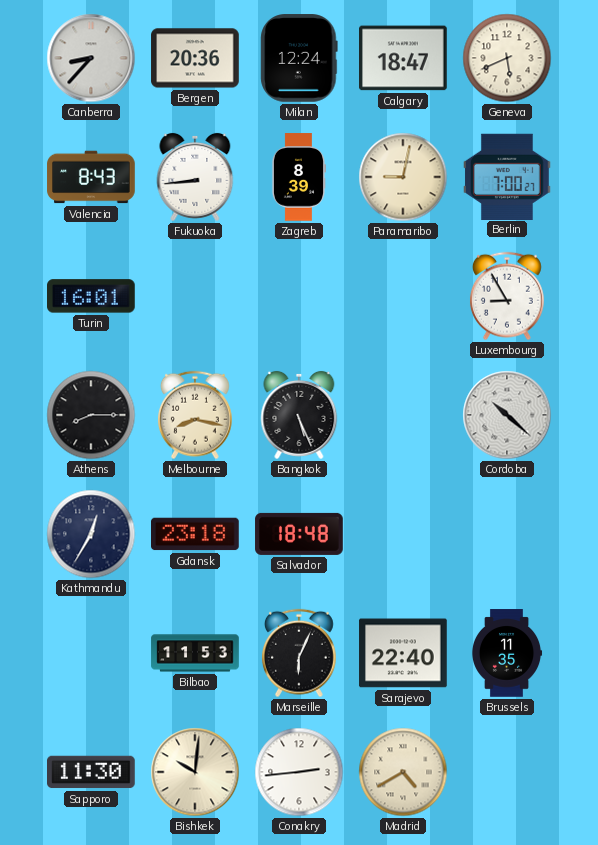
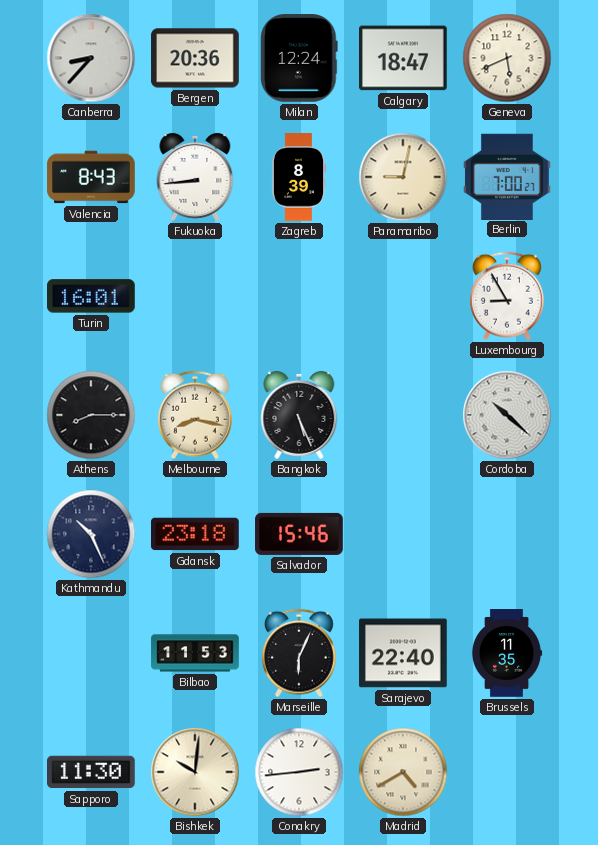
Kathmandu: 12:35 -> 10:26 (91, 534)
Salvador: 18:48 -> 15:46 (299, 534)
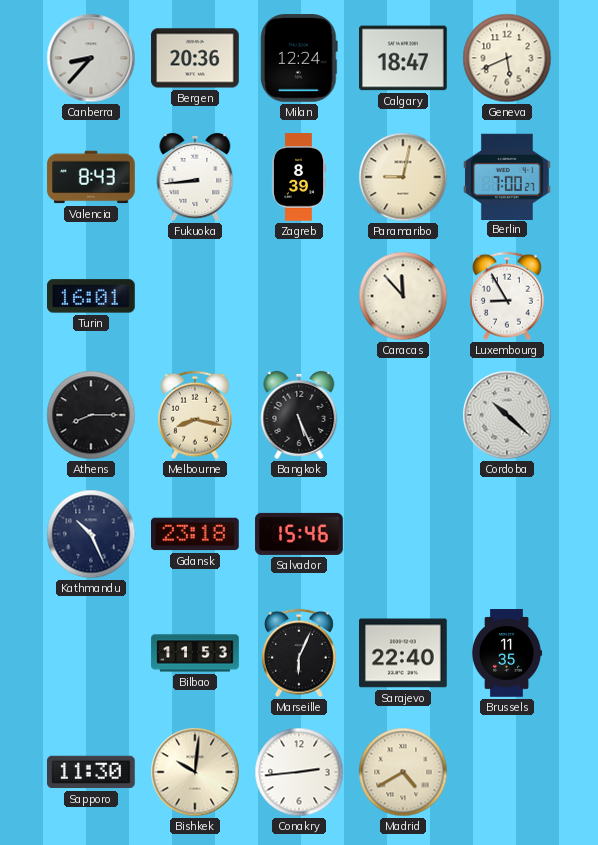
Caracas: none -> 11:53 (403, 296)
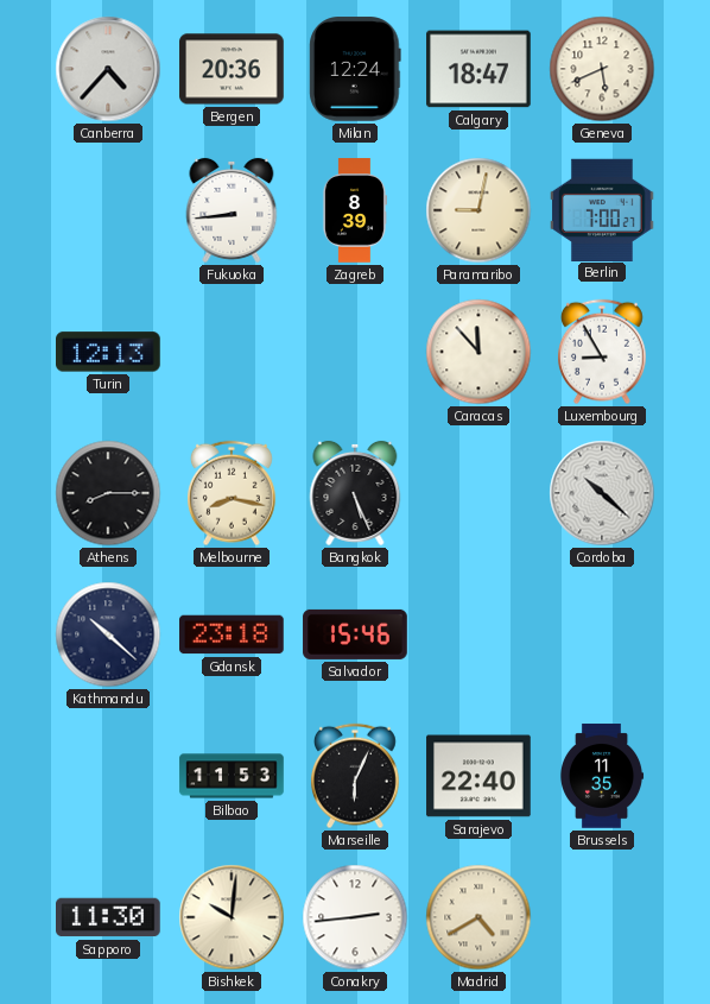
Canberra: 8:37 -> 4:37 (108, 69)
Valencia: 8:43 -> none (91, 177)
Turin: 16:01 -> 12:13 (108, 352)
Kathmandu: 10:26 -> 10:22 (108, 634)
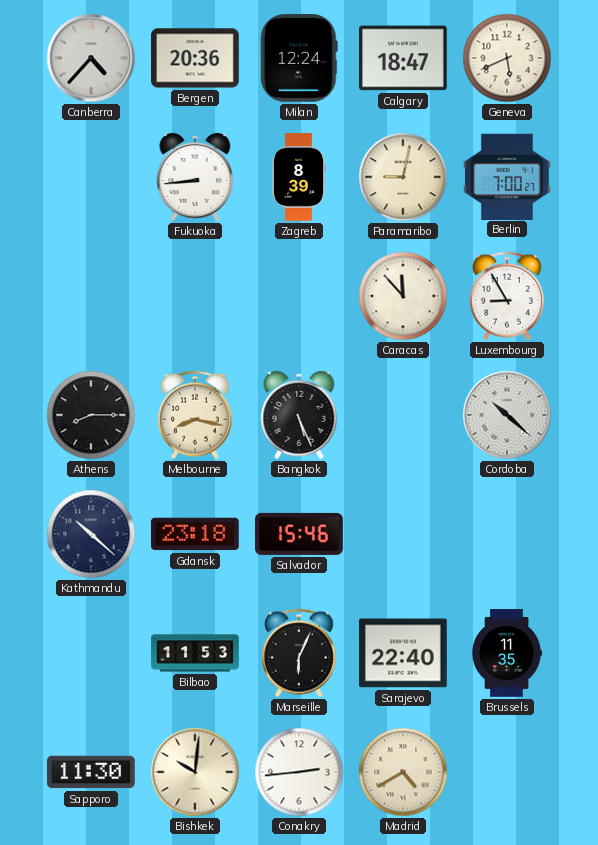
Turin: 12:13 -> none (108, 352)
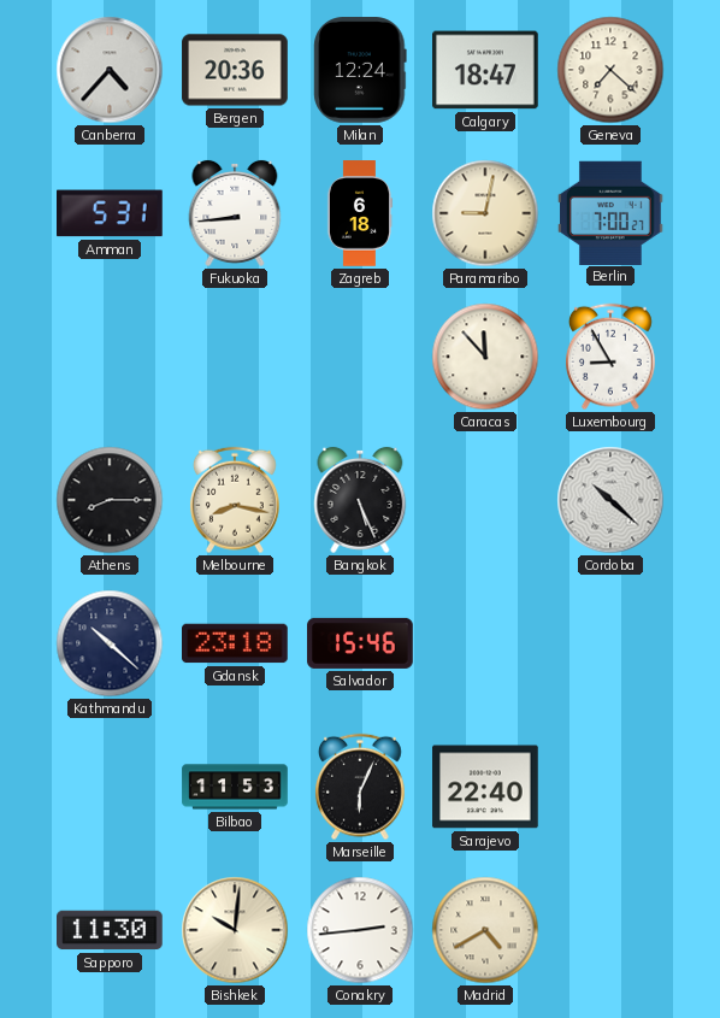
Geneva: 5:41 -> 7:22 (610, 70)
Amman: none -> 5:31 (111, 213)
Zagreb: 8:39 -> 6:18 (360, 213)
Brussels: 11:35 -> none (507, 653)
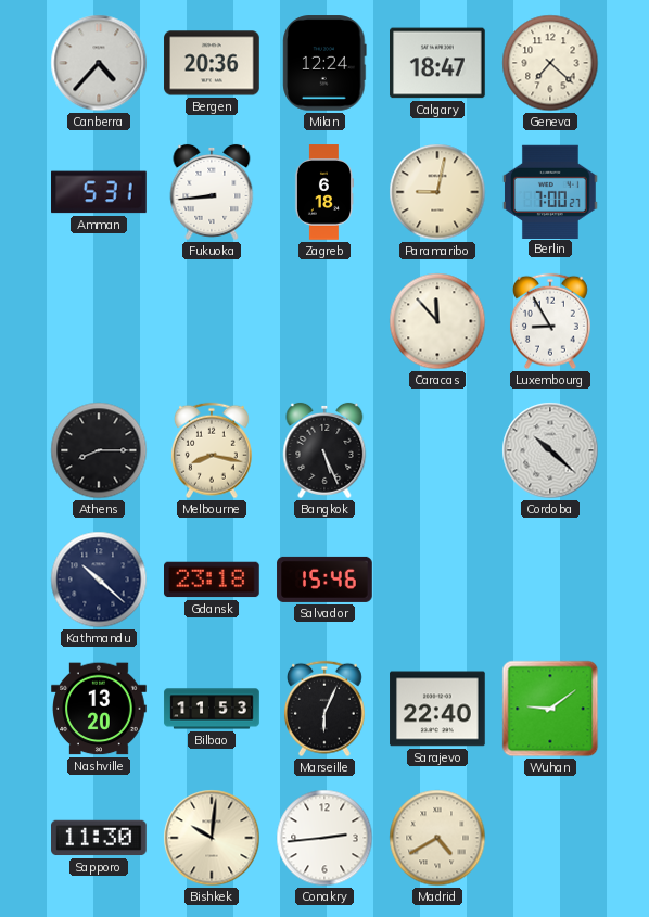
Nashville: none -> 13:20 (99, 709)
Wuhan: none -> 9:09 (550, 709)
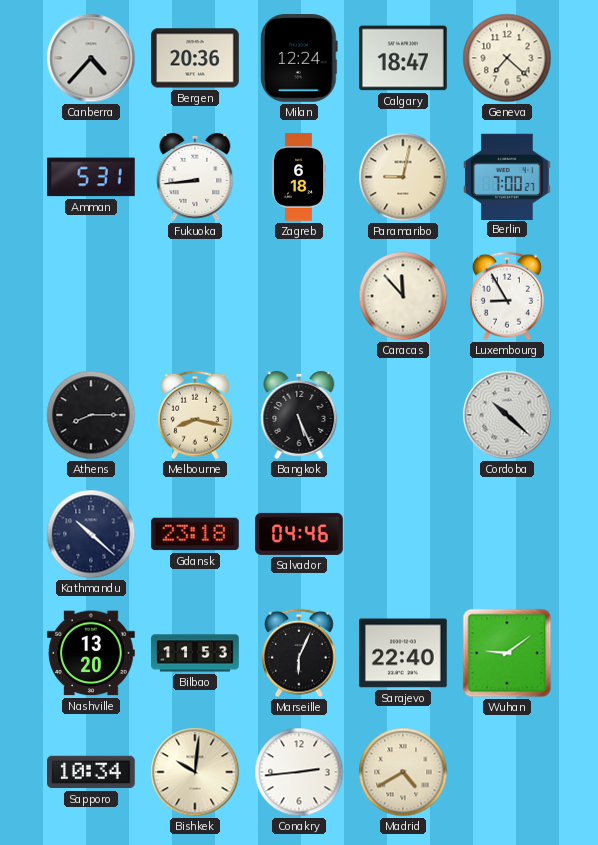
Salvador: 15:46 -> 04:46 (299, 534)
Sapporo: 11:30 -> 10:34 (91, 772)
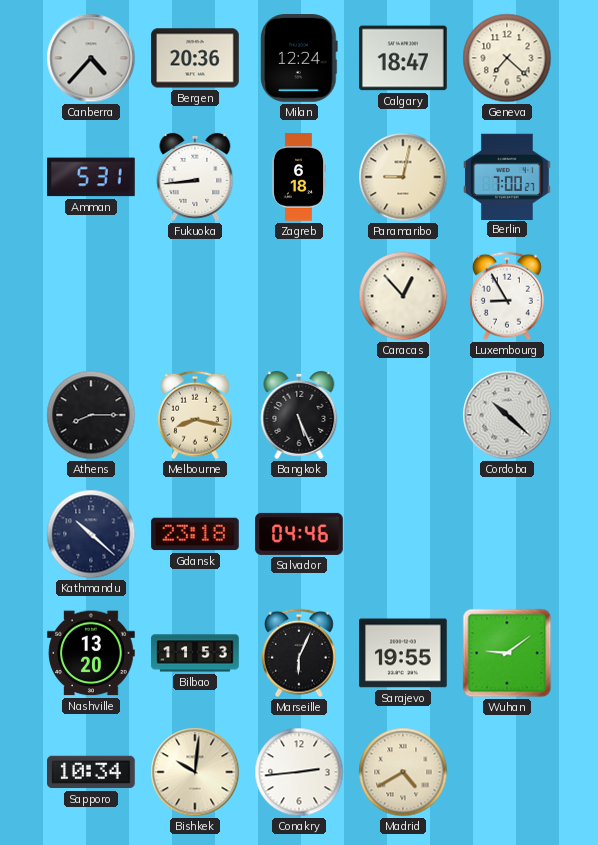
Caracas: 11:53 -> 12:53 (403, 296)
Sarajevo: 22:40 -> 19:55 (403, 653)
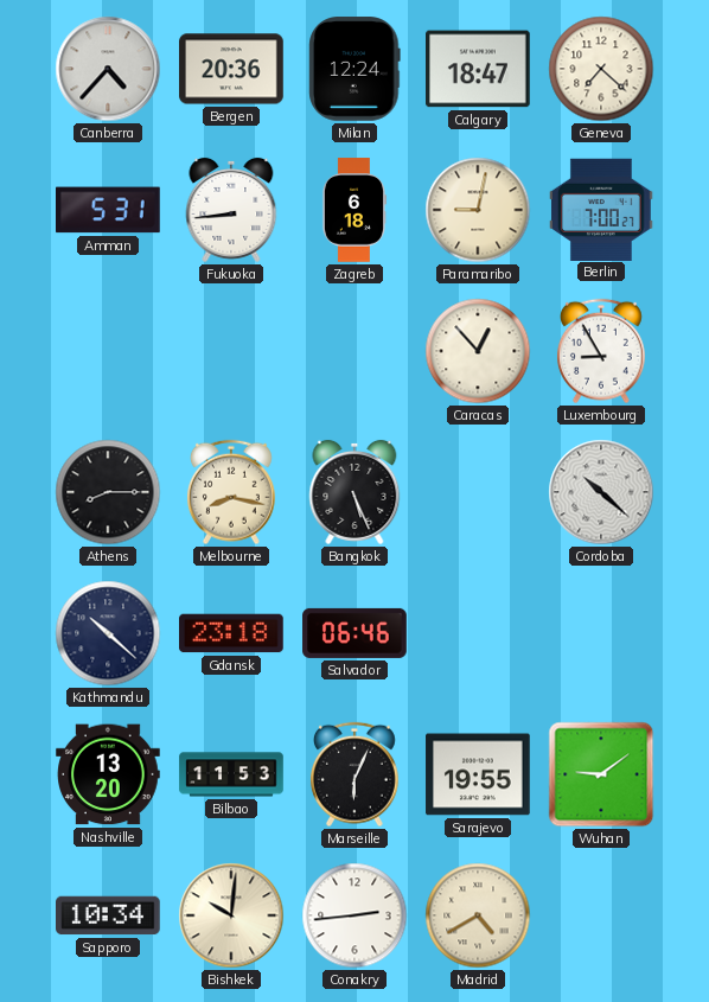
Salvador: 04:46 -> 06:46 (354, 633)
